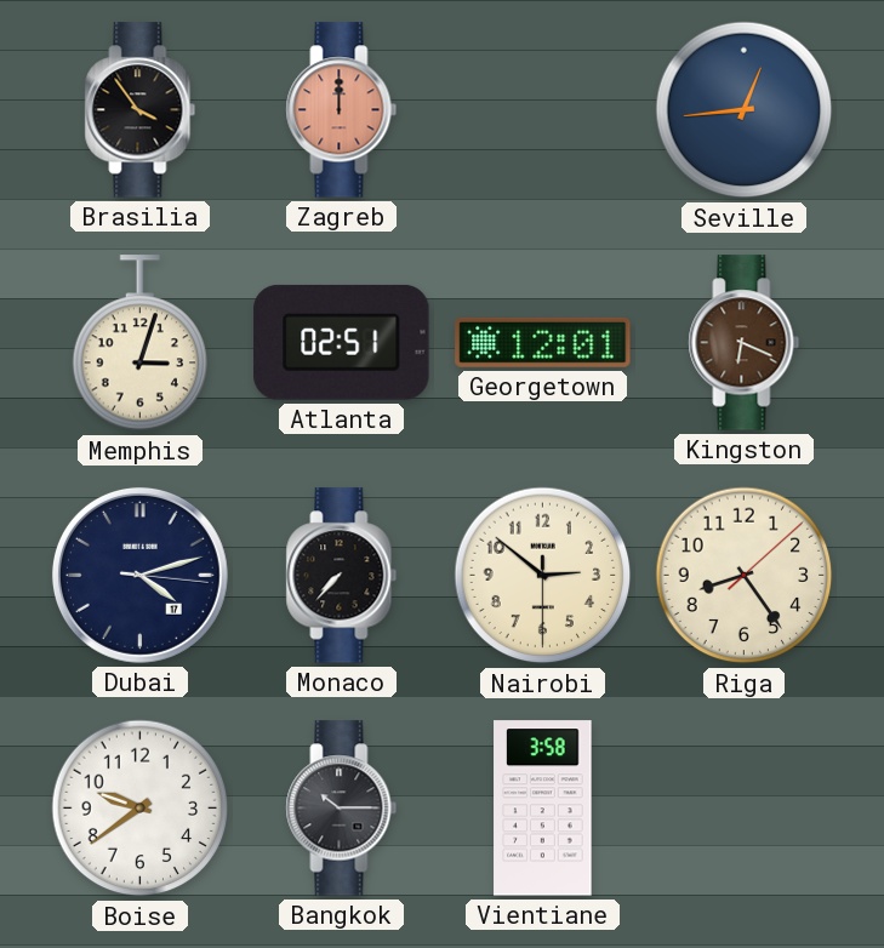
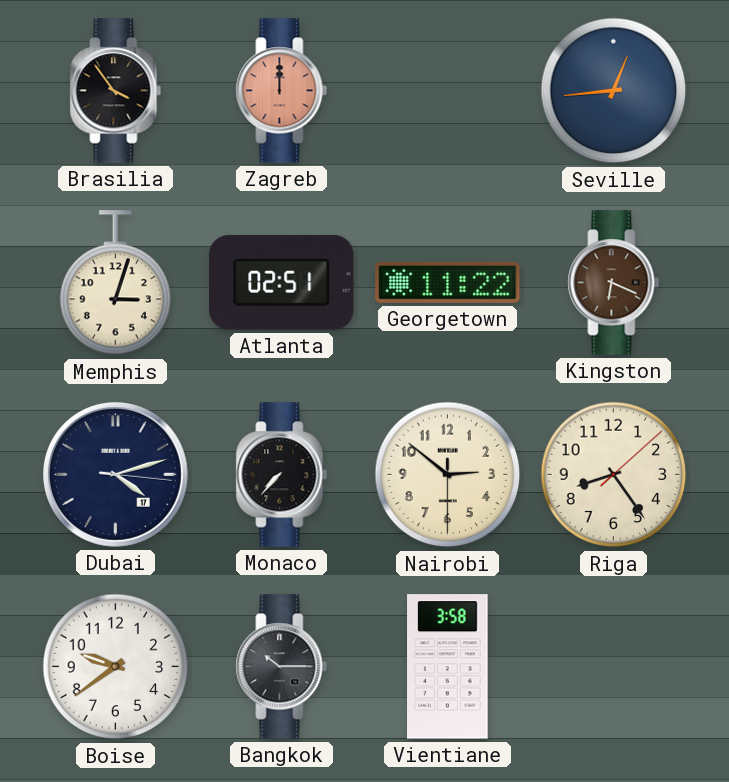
Georgetown: 12:01 -> 11:22 (448, 282)
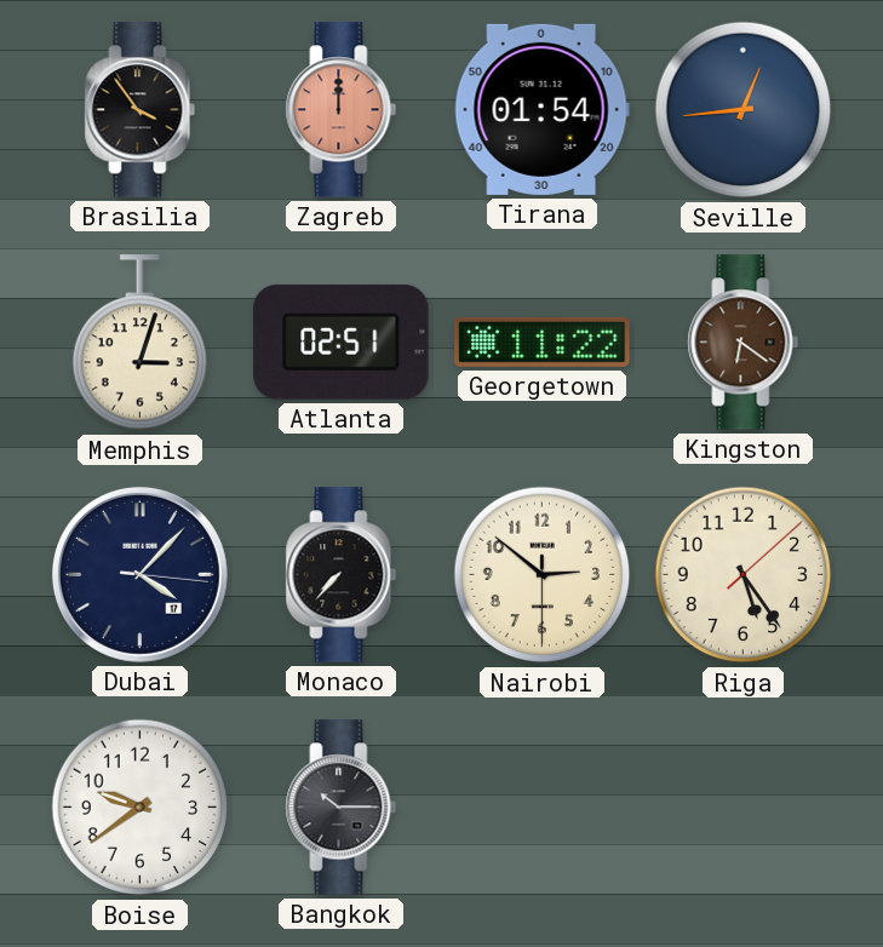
Tirana: none -> 01:54 (541, 109)
Kingston: 6:19 -> 6:21 (744, 343)
Dubai: 4:12 -> 4:07 (139, 574)
Riga: 8:24 -> 5:24 (744, 575)
Vientiane: 3:58 -> none (448, 667)
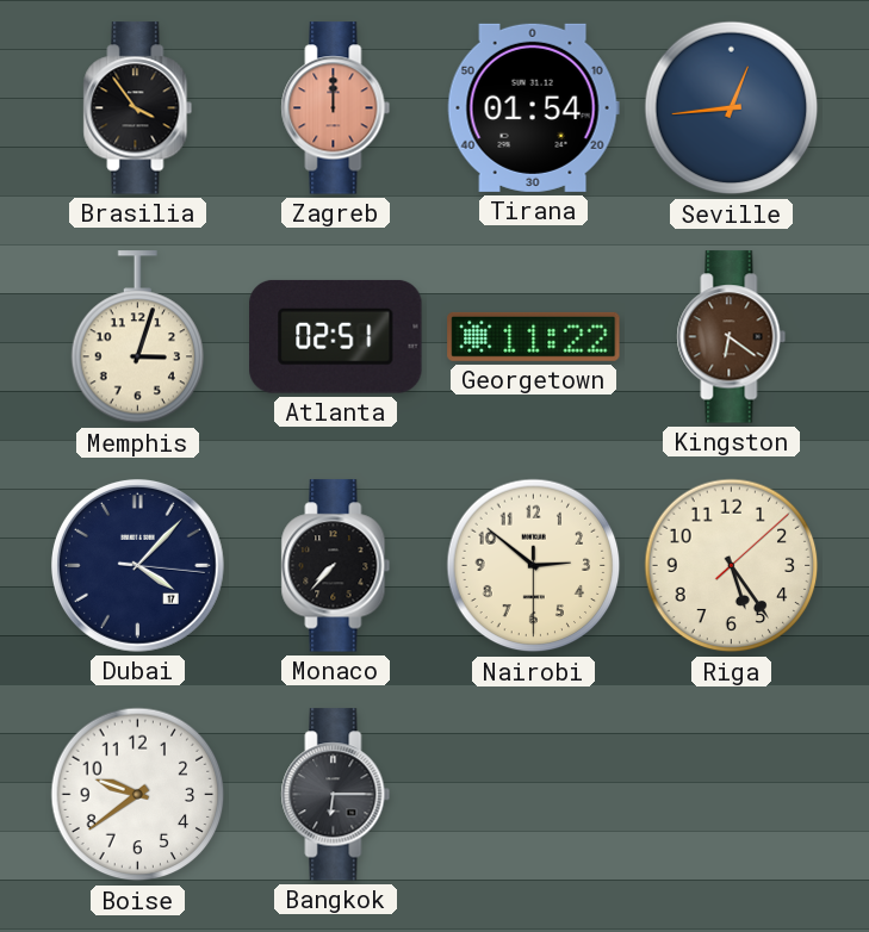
Bangkok: 10:15 -> 6:15 (336, 795)
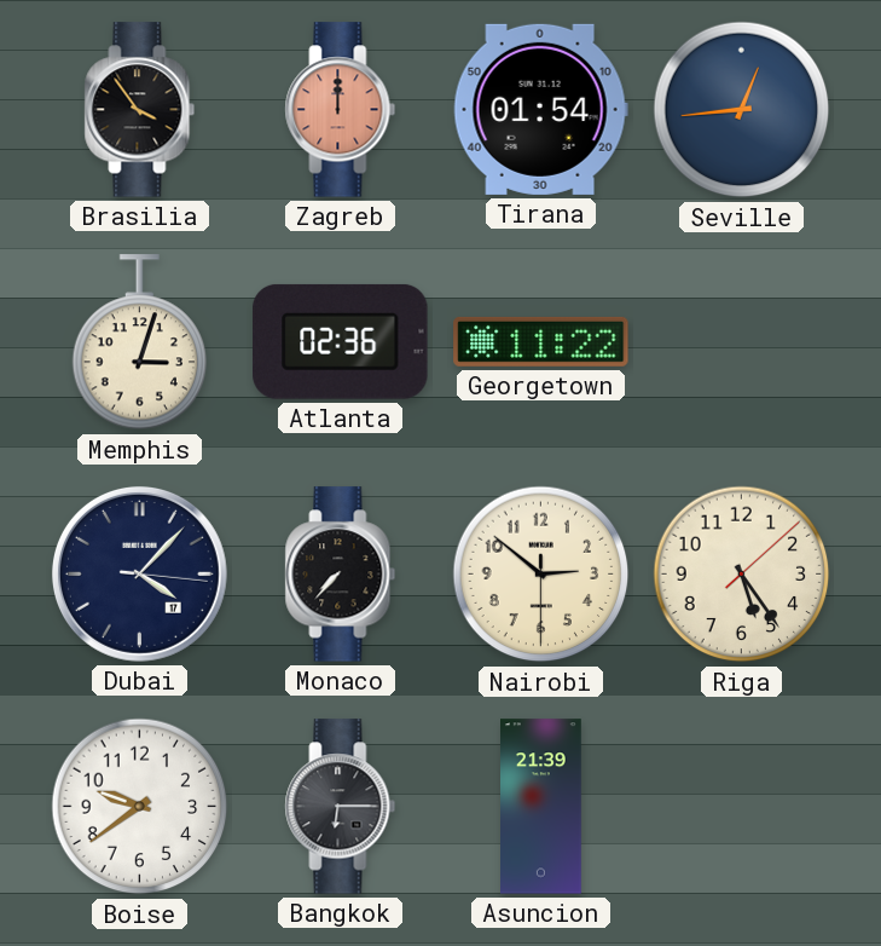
Atlanta: 02:51 -> 02:36 (341, 341)
Kingston: 6:21 -> none (732, 337)
Asuncion: none -> 21:39 (541, 807)
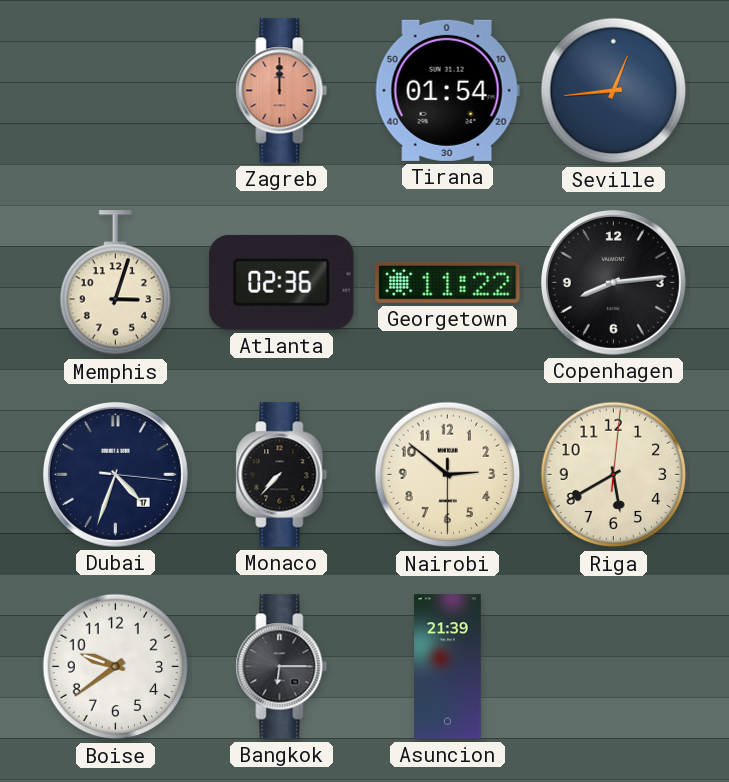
Brasilia: 3:54 -> none (140, 110)
Copenhagen: none -> 8:14 (613, 282)
Dubai: 4:07 -> 4:33 (115, 474)
Riga: 5:24 -> 5:40 (614, 475)
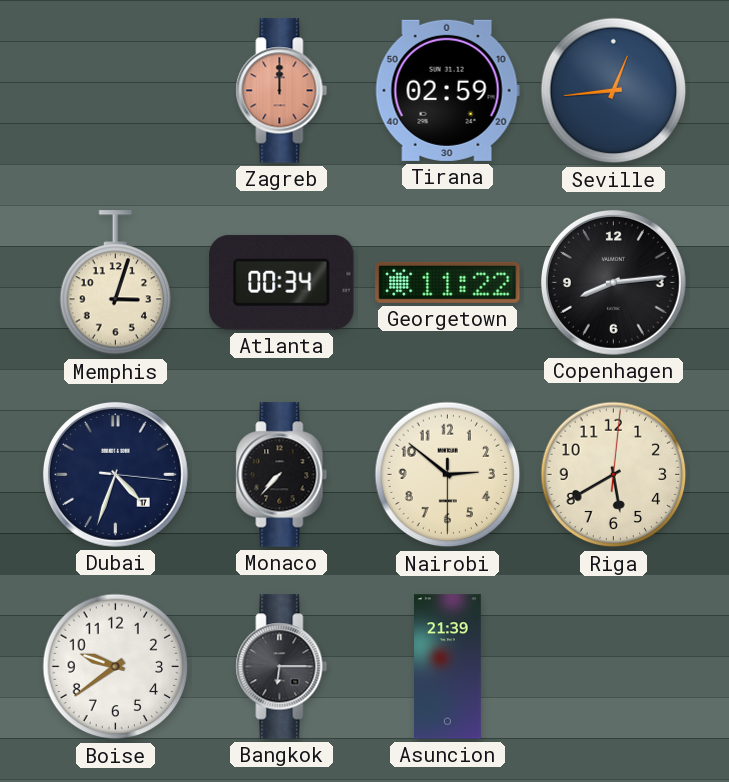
Tirana: 01:54 -> 02:59 (447, 90)
Atlanta: 02:36 -> 00:34 (282, 282)
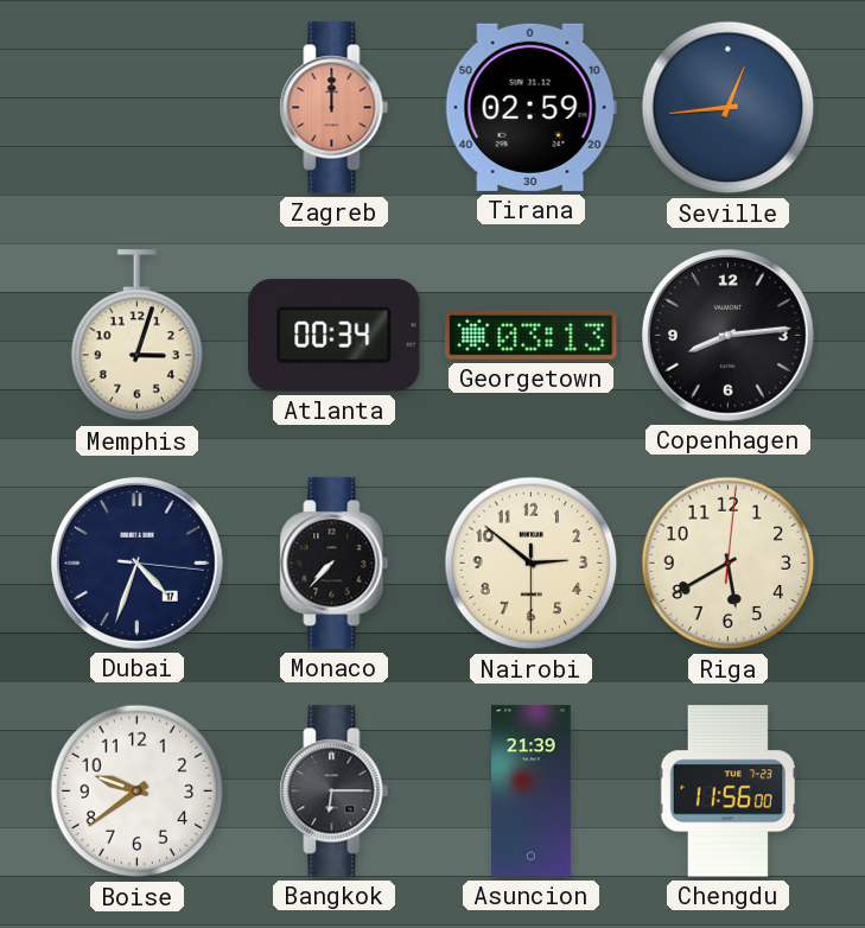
Georgetown: 11:22 -> 03:13 (532, 335)
Chengdu: none -> 11:56 (727, 792)
